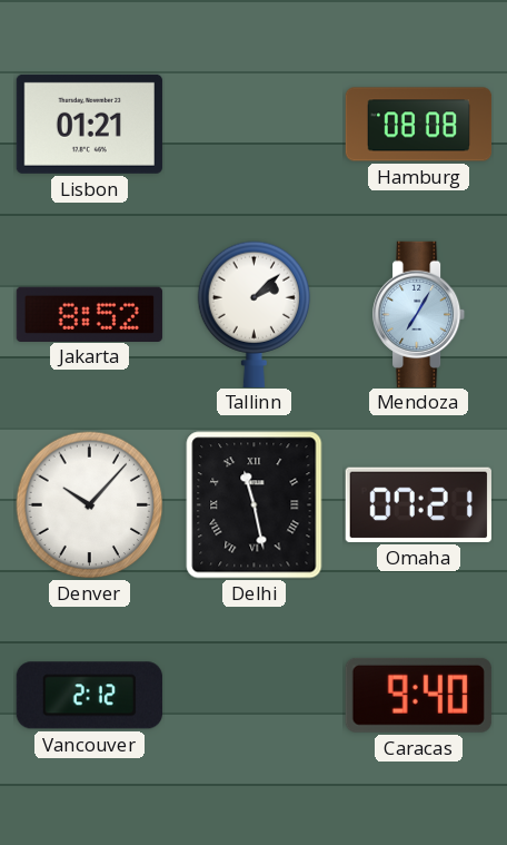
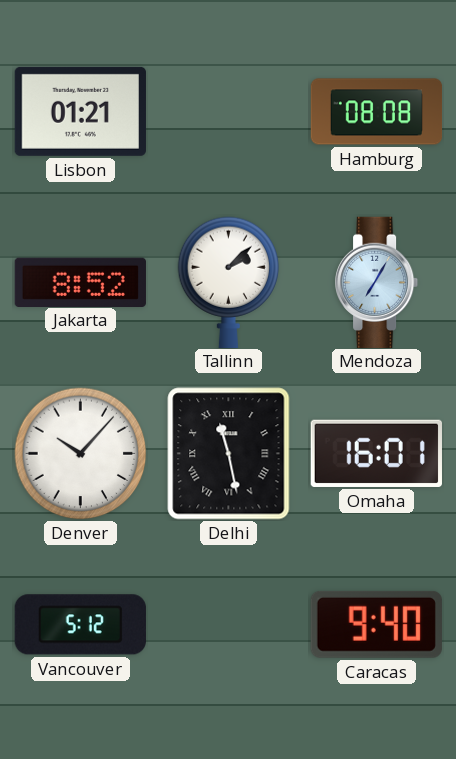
Omaha: 07:21 -> 16:01 (376, 453)
Vancouver: 2:12 -> 5:12 (80, 625)
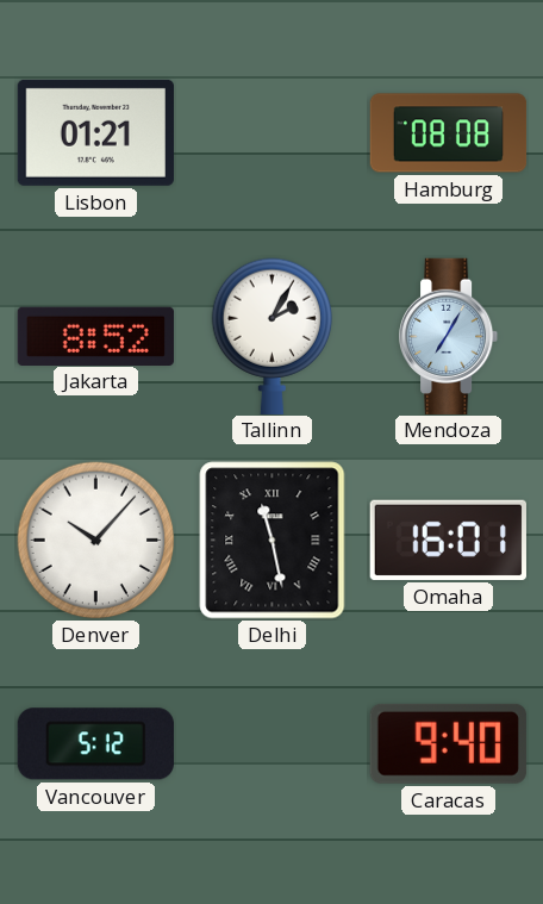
Tallinn: 2:08 -> 2:05 (273, 336)
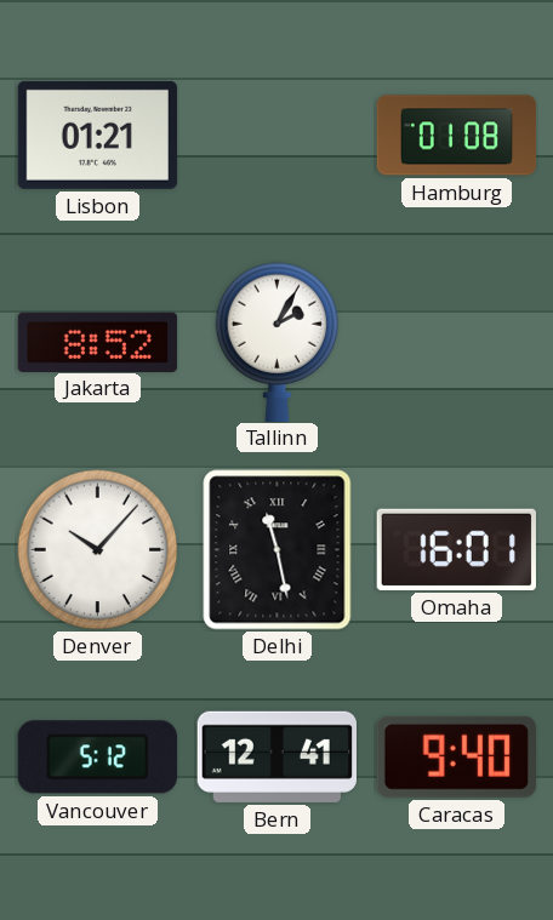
Hamburg: 08:08 -> 01:08 (457, 136)
Mendoza: 7:05 -> none (450, 336)
Bern: none -> 12:41 (276, 756)
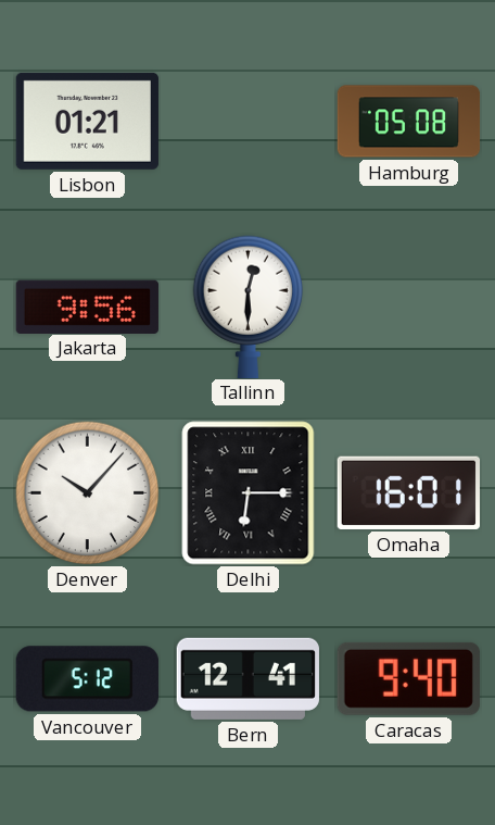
Hamburg: 01:08 -> 05:08 (409, 122)
Jakarta: 8:52 -> 9:56 (87, 307)
Tallinn: 2:05 -> 12:30 (249, 307)
Delhi: 11:28 -> 6:15 (249, 493)
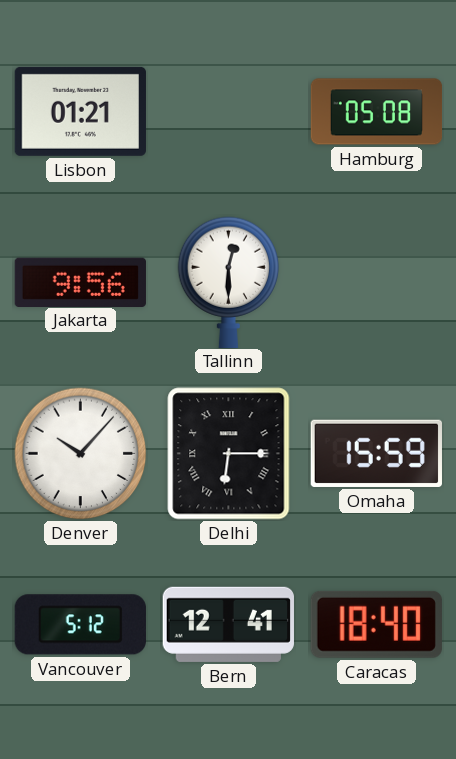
Omaha: 16:01 -> 15:59 (376, 453)
Caracas: 9:40 -> 18:40 (376, 624)
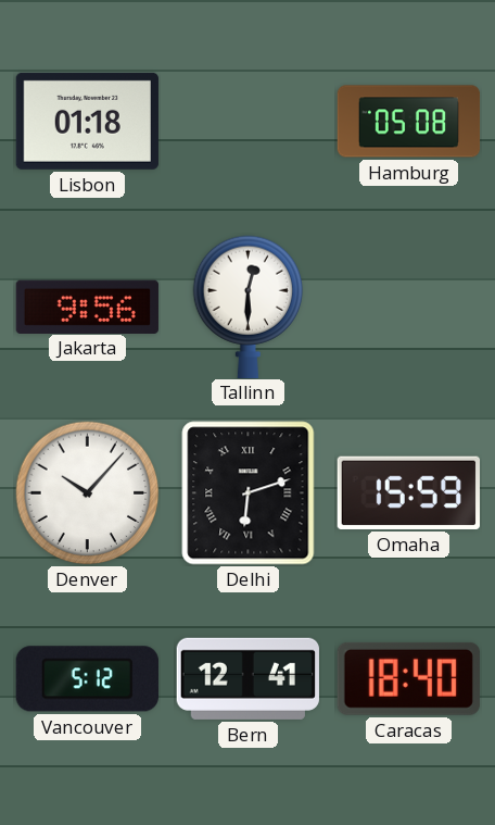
Lisbon: 01:21 -> 01:18 (87, 121)
Delhi: 6:15 -> 6:12 (249, 493)
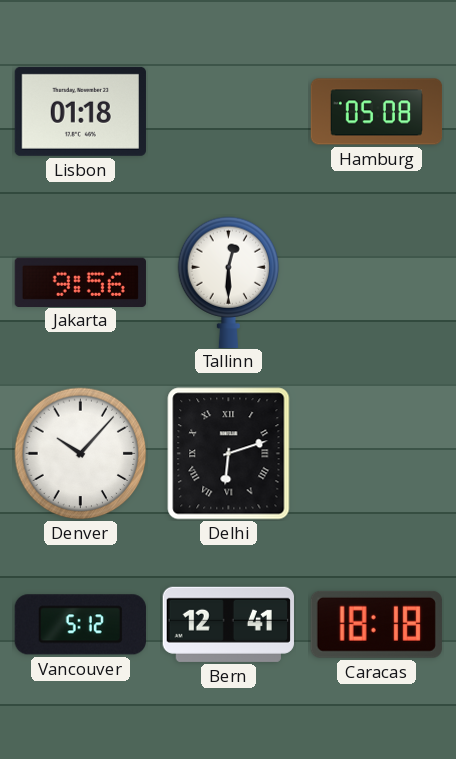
Omaha: 15:59 -> none (408, 492)
Caracas: 18:40 -> 18:18 (376, 624)
